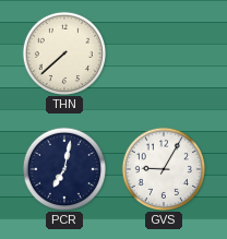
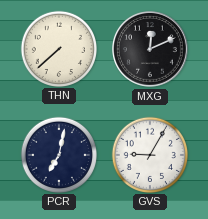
MXG: none -> 12:11 (151, 50)
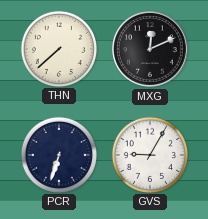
PCR: 7:02 -> 6:33 (58, 154)
